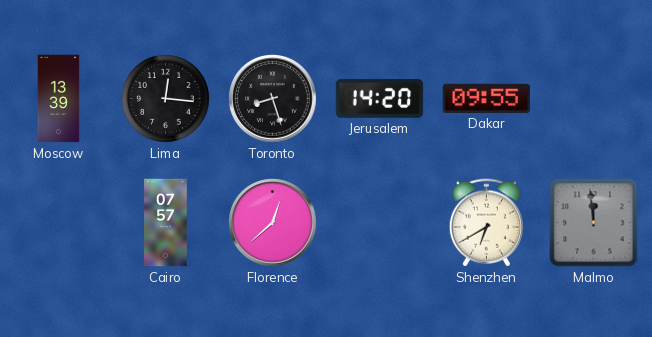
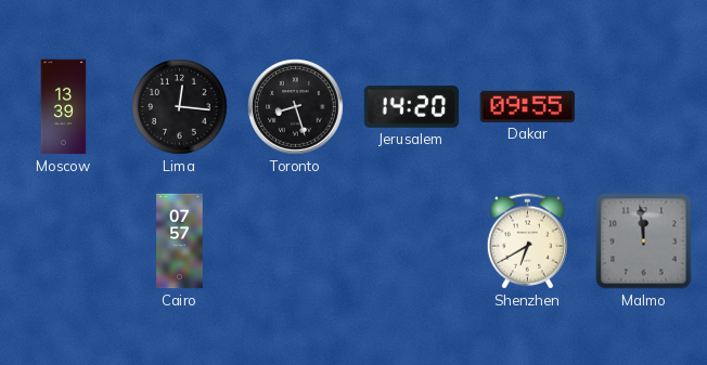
Florence: 12:38 -> none (273, 223)
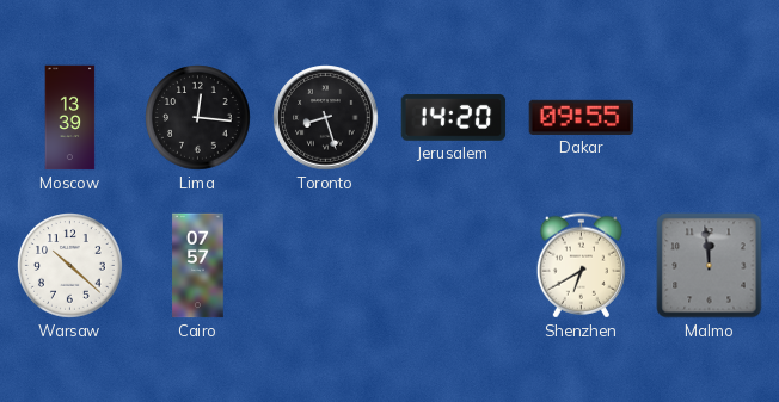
Warsaw: none -> 10:22 (70, 266)
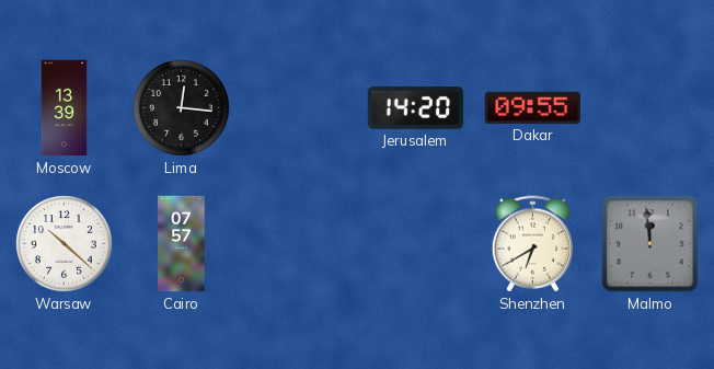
Toronto: 8:27 -> none (326, 118)
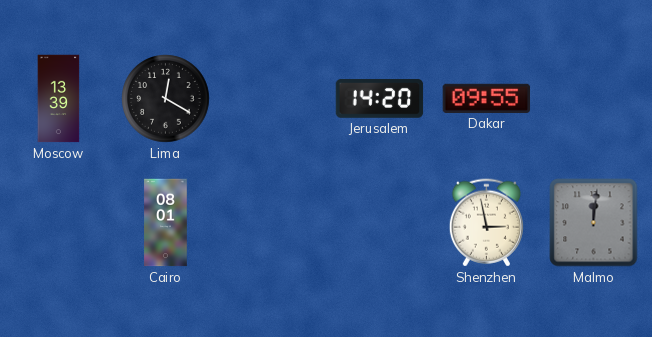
Lima: 12:16 -> 12:20 (166, 99)
Warsaw: 10:22 -> none (65, 244)
Cairo: 07:57 -> 08:01 (166, 223)
Shenzhen: 6:40 -> 2:58 (486, 223)
Malmo: 11:59 -> 12:01 (594, 223)
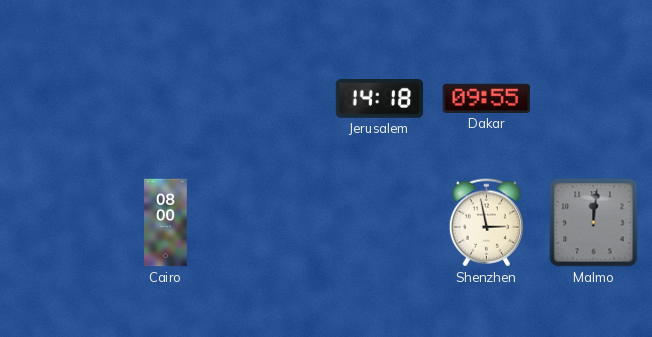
Moscow: 13:39 -> none (59, 99)
Lima: 12:20 -> none (166, 99)
Jerusalem: 14:20 -> 14:18 (380, 99)
Cairo: 08:01 -> 08:00 (166, 223)
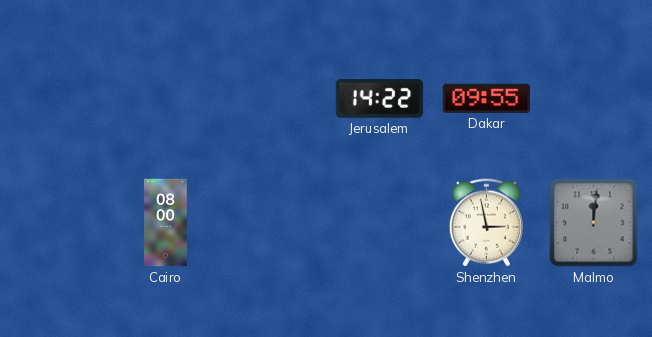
Jerusalem: 14:18 -> 14:22 (380, 99)
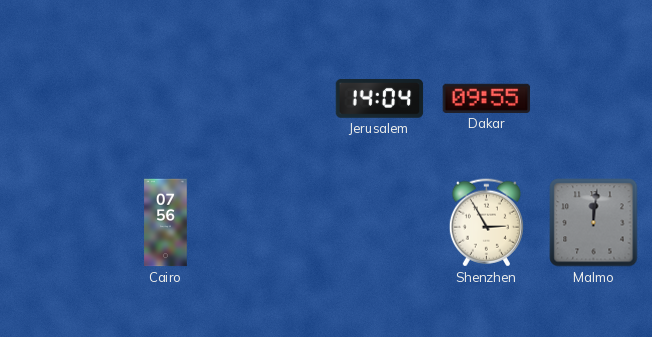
Jerusalem: 14:22 -> 14:04 (380, 99)
Cairo: 08:00 -> 07:56 (166, 223)
Shenzhen: 2:58 -> 2:55 (486, 223)
